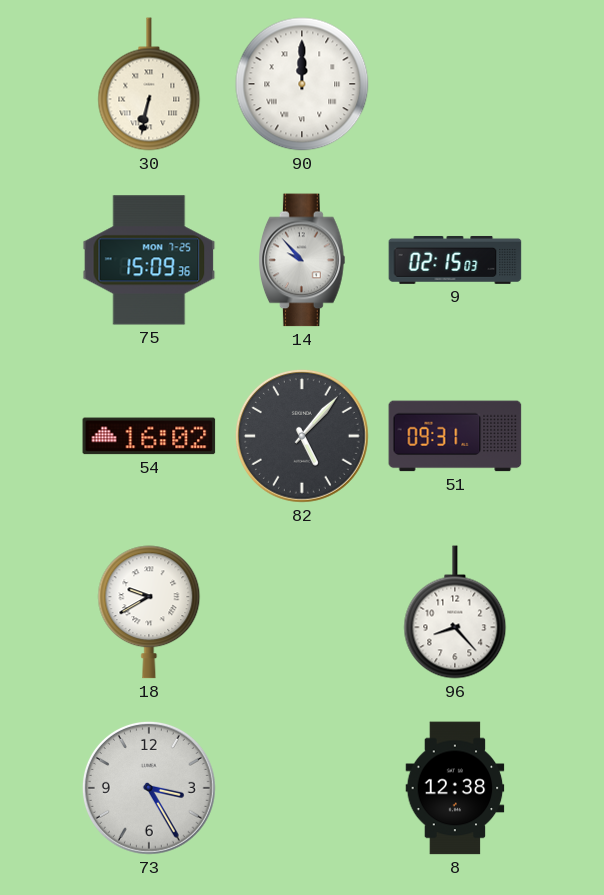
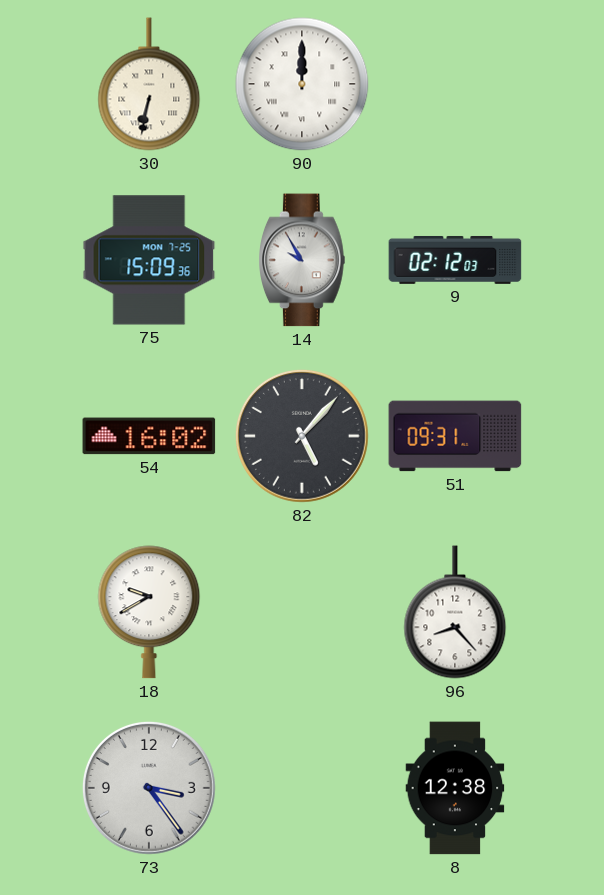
14: 9:53 -> 9:55 (303, 260)
9: 02:15 -> 02:12 (455, 260)
73: 3:25 -> 3:24 (149, 788)
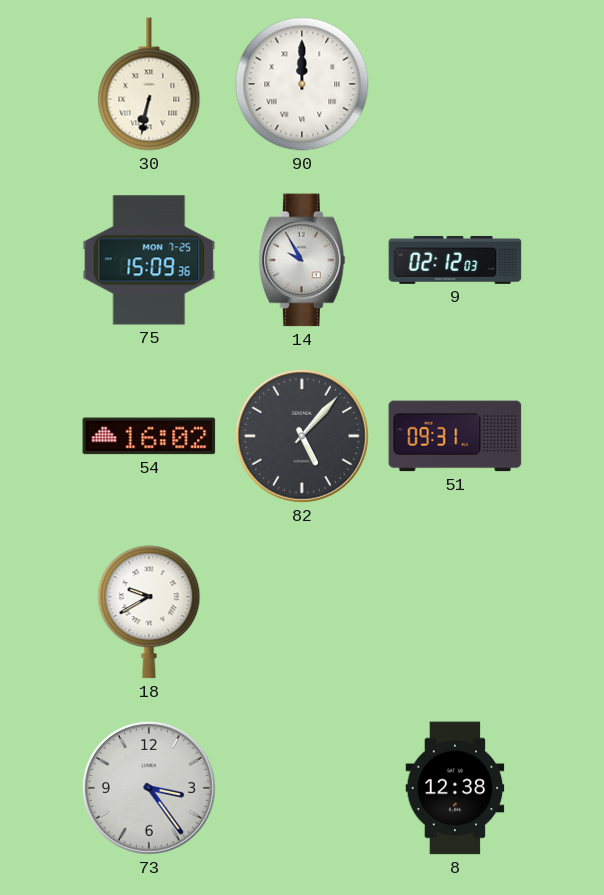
96: 8:23 -> none (455, 612)
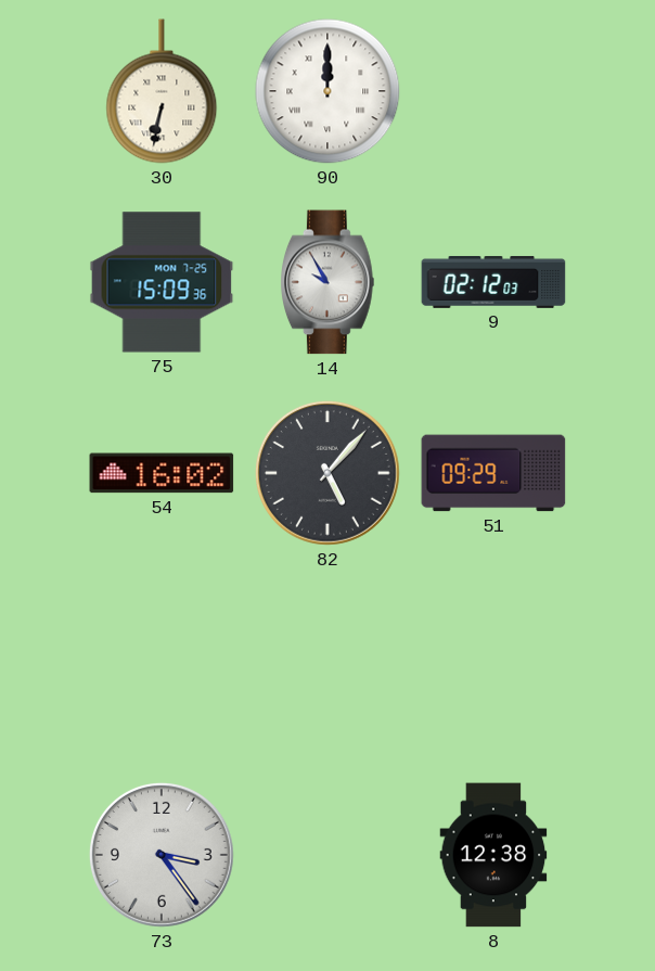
51: 09:31 -> 09:29 (493, 473)
18: 9:40 -> none (149, 612)
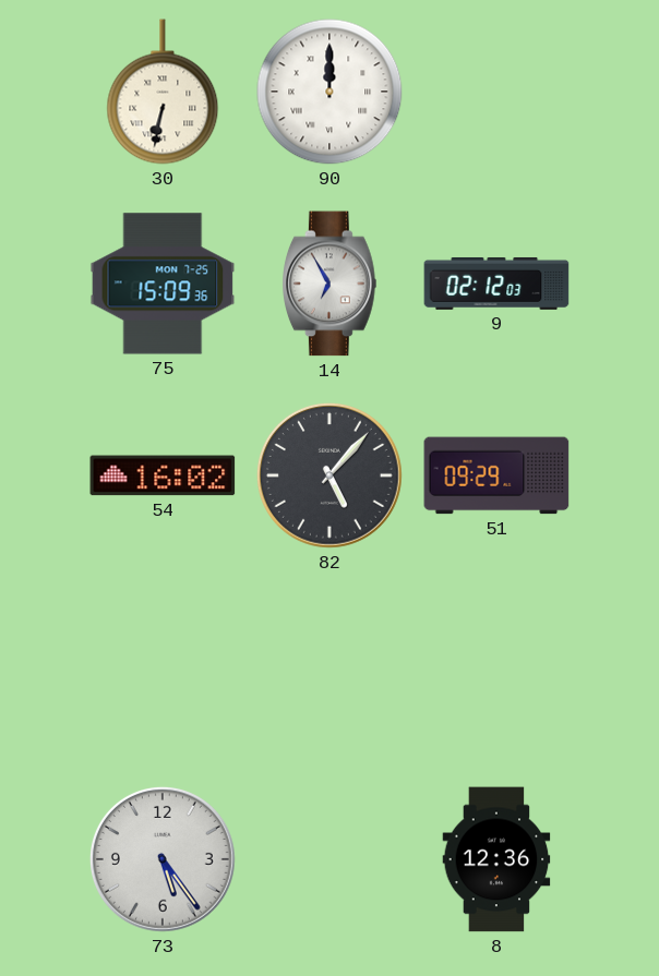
14: 9:55 -> 6:55 (331, 284)
73: 3:24 -> 5:24 (163, 859)
8: 12:38 -> 12:36 (496, 859)
